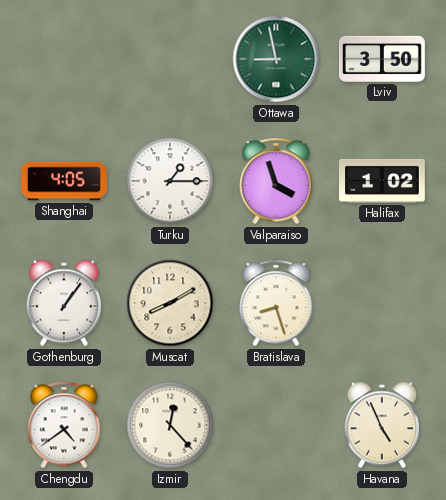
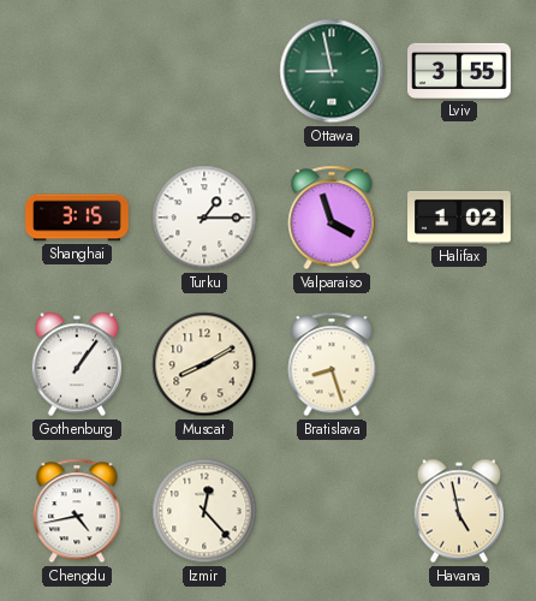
Lviv: 3:50 -> 3:55 (460, 71)
Shanghai: 4:05 -> 3:15 (78, 218)
Chengdu: 4:39 -> 4:43 (77, 511)
Havana: 4:56 -> 4:58 (459, 511)
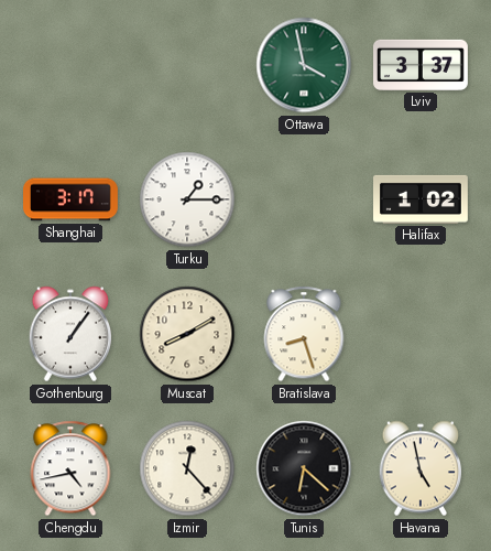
Ottawa: 8:58 -> 3:58 (304, 65)
Lviv: 3:55 -> 3:37 (422, 65)
Shanghai: 3:15 -> 3:17 (72, 199)
Valparaiso: 3:57 -> none (332, 218)
Tunis: none -> 6:22 (304, 468)
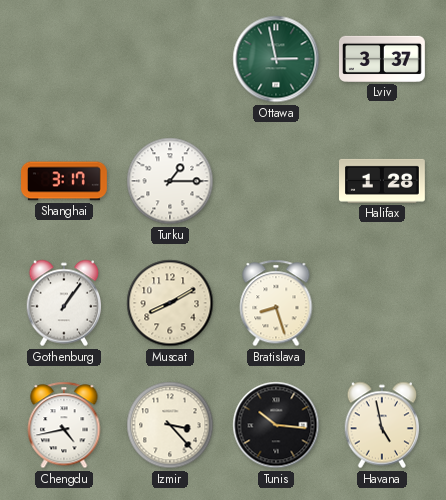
Ottawa: 3:58 -> 2:58 (276, 59)
Halifax: 1:02 -> 1:28 (383, 181)
Izmir: 12:23 -> 3:23 (170, 425)
Tunis: 6:22 -> 10:16 (276, 425)
